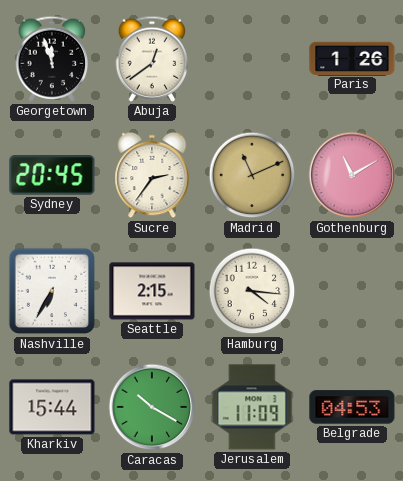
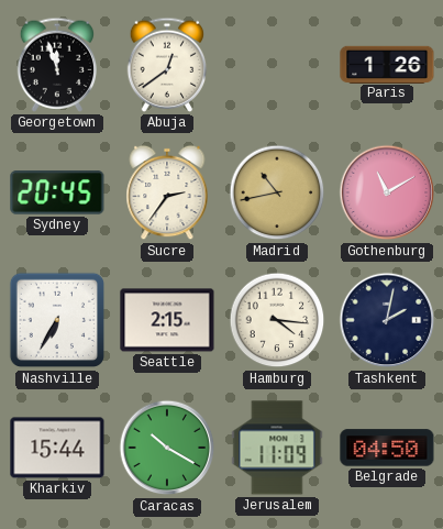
Madrid: 11:11 -> 10:43 (277, 192)
Tashkent: none -> 2:02 (387, 320)
Belgrade: 04:53 -> 04:50 (387, 448)
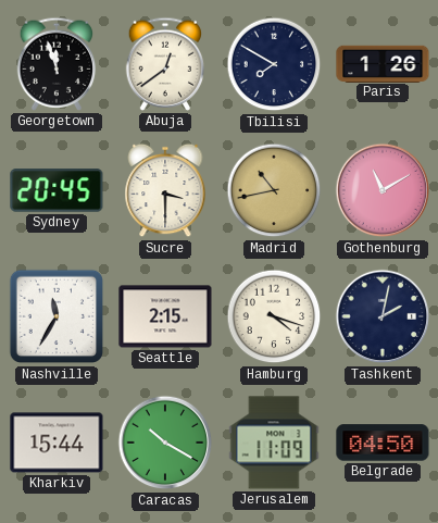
Tbilisi: none -> 7:50 (274, 64)
Sucre: 2:36 -> 3:30 (165, 190)
Nashville: 6:35 -> 11:35 (57, 316)
Hamburg: 4:16 -> 4:18 (274, 316)
